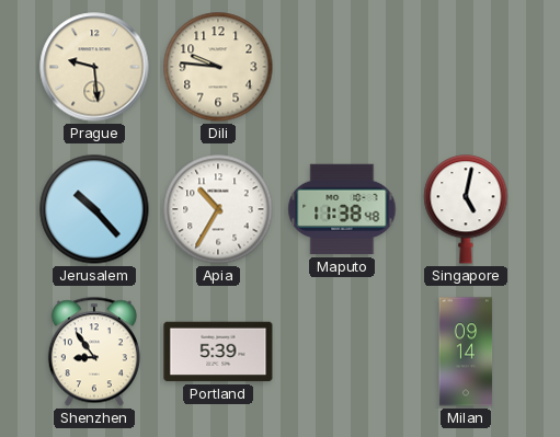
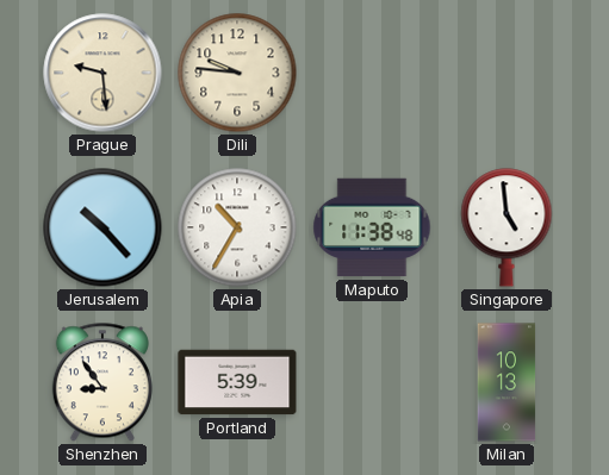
Singapore: 5:02 -> 4:59 (507, 227)
Milan: 09:14 -> 10:13 (507, 382)
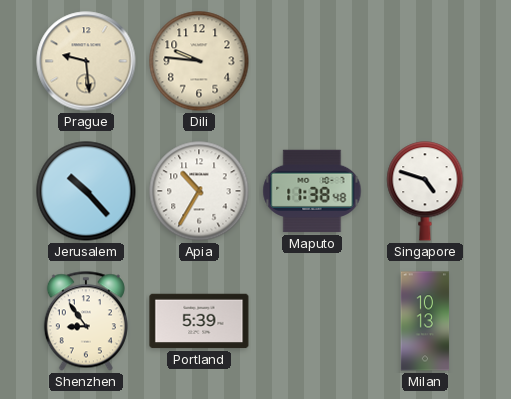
Singapore: 4:59 -> 4:48 (425, 191)
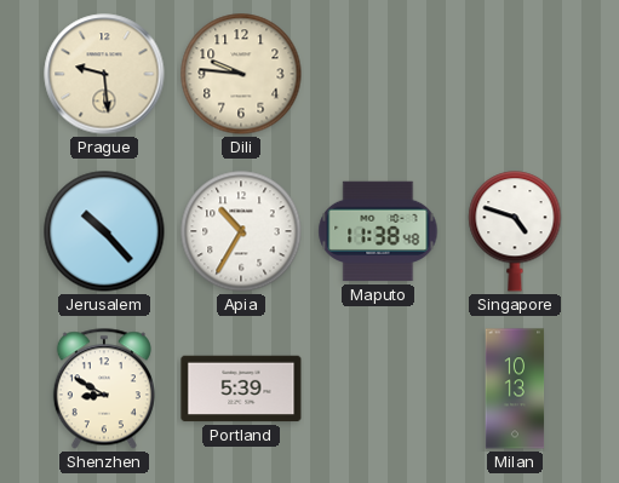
Shenzhen: 8:54 -> 8:50 (104, 389)
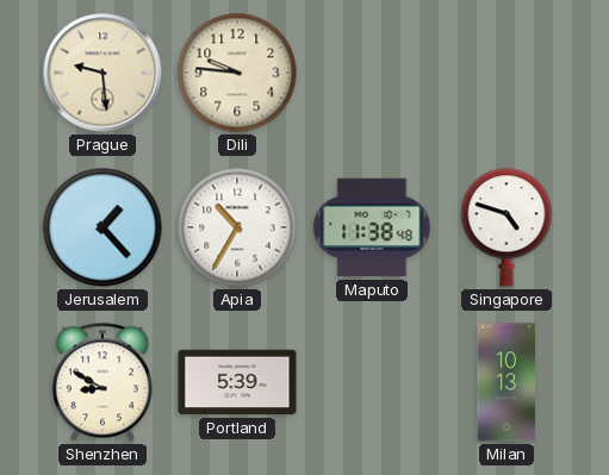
Jerusalem: 10:23 -> 1:23 (102, 227)
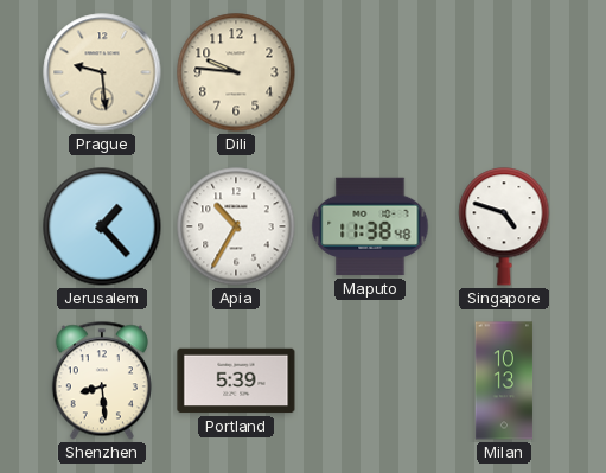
Shenzhen: 8:50 -> 8:29 (102, 381)
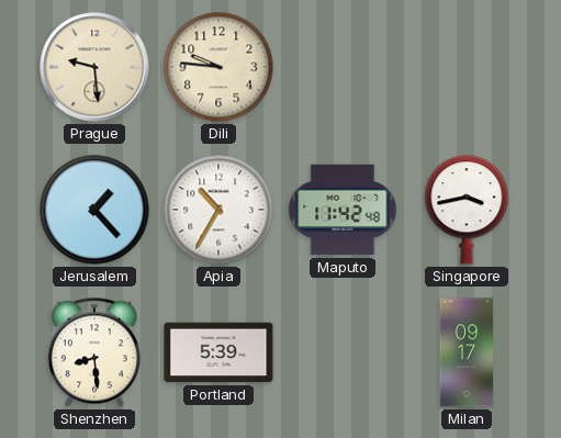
Maputo: 11:38 -> 11:42 (343, 210)
Singapore: 4:48 -> 3:43 (467, 210)
Milan: 10:13 -> 09:17 (467, 352)
